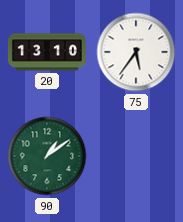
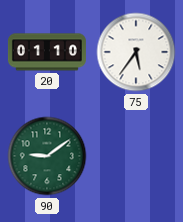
20: 13:10 -> 01:10 (47, 52)
90: 1:09 -> 9:09 (47, 156)
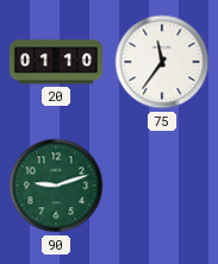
75: 5:36 -> 11:36 (162, 62)
90: 9:09 -> 9:12 (56, 186)
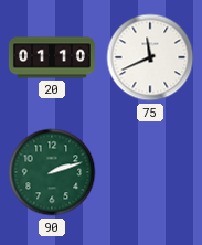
75: 11:36 -> 11:41 (150, 57)
90: 9:12 -> 2:12 (52, 172)
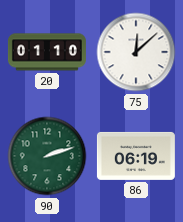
75: 11:41 -> 12:08 (136, 52)
86: none -> 06:19 (136, 156)
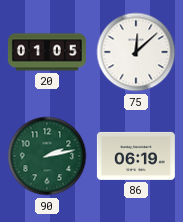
20: 01:10 -> 01:05 (47, 52)
90: 2:12 -> 2:13 (47, 156)
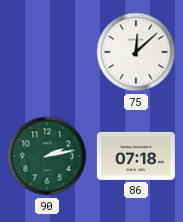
20: 01:05 -> none (47, 52)
86: 06:19 -> 07:18 (136, 156)
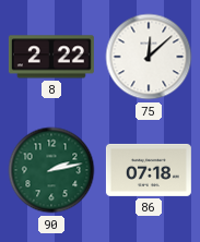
8: none -> 2:22 (51, 57)
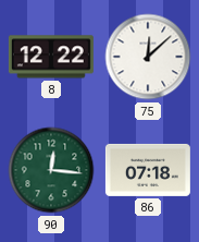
8: 2:22 -> 12:22 (51, 57)
90: 2:13 -> 12:16 (51, 170)
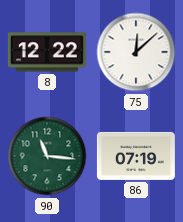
90: 12:16 -> 11:16 (47, 156)
86: 07:18 -> 07:19 (136, 156)
